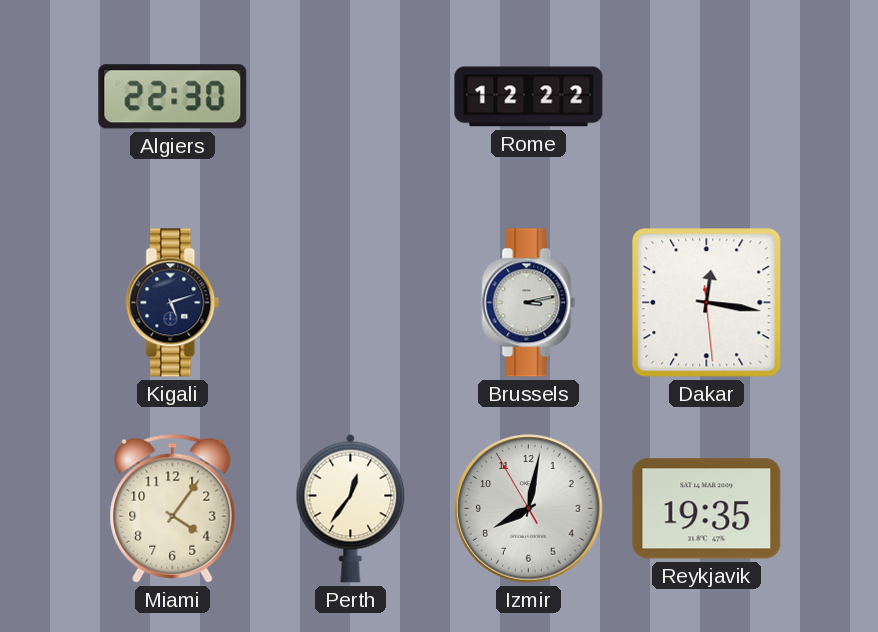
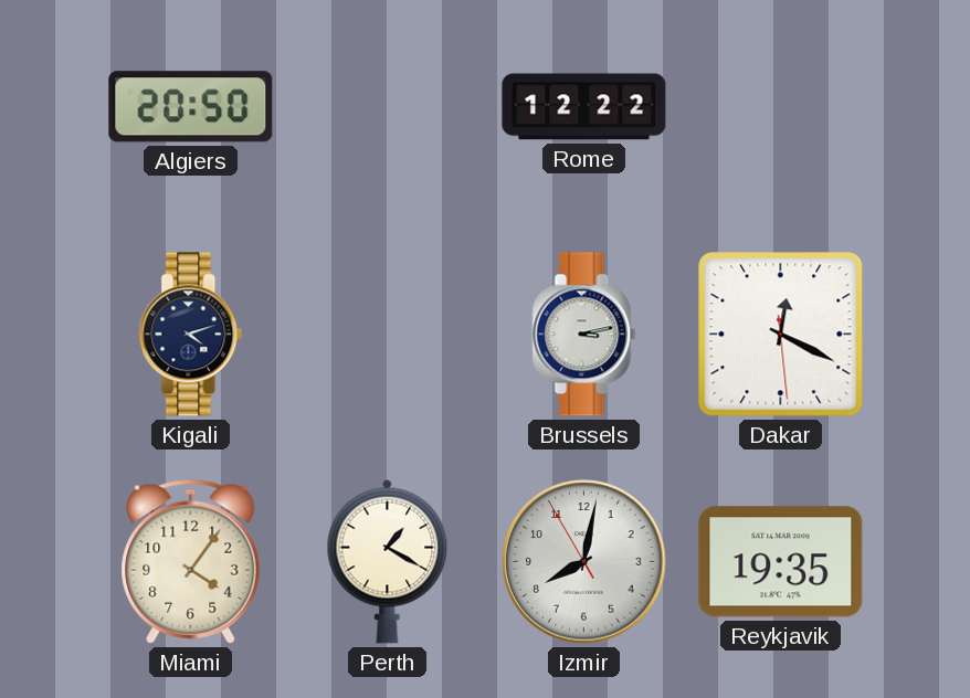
Algiers: 22:30 -> 20:50 (191, 107)
Kigali: 5:12 -> 4:12 (191, 335)
Dakar: 12:16 -> 12:19 (781, 335)
Perth: 12:36 -> 1:20 (388, 561)
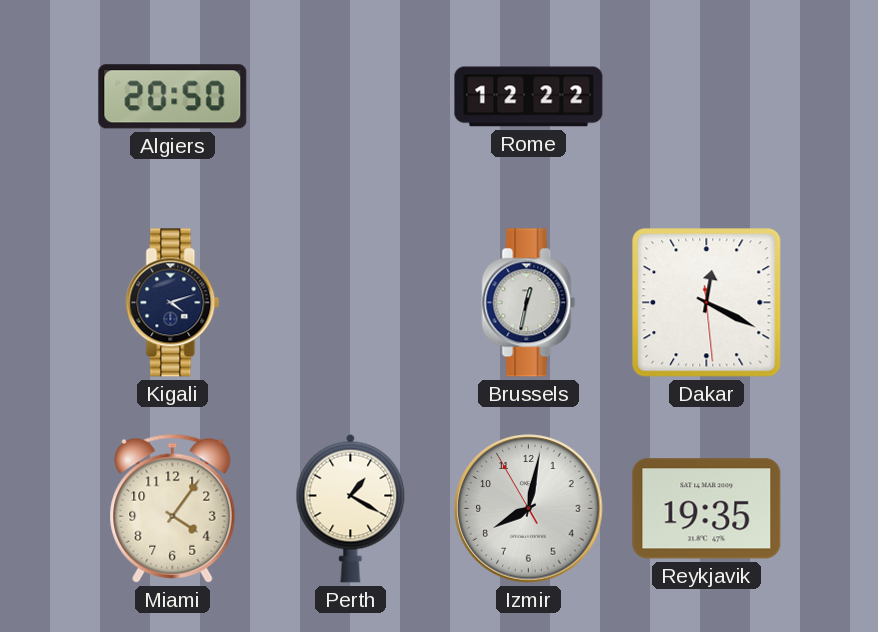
Brussels: 3:13 -> 12:32 (529, 303)
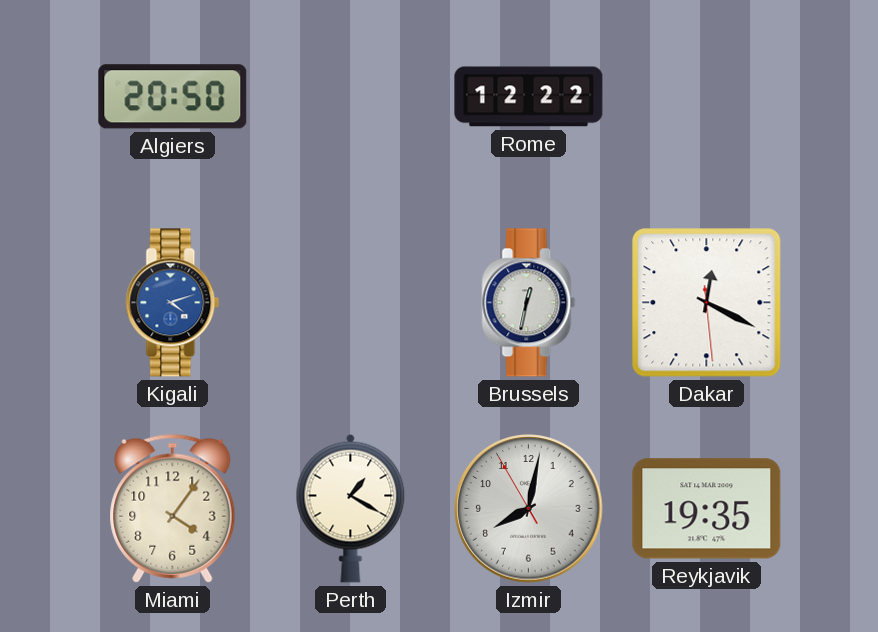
Kigali dial: navy -> blue (173, 303)
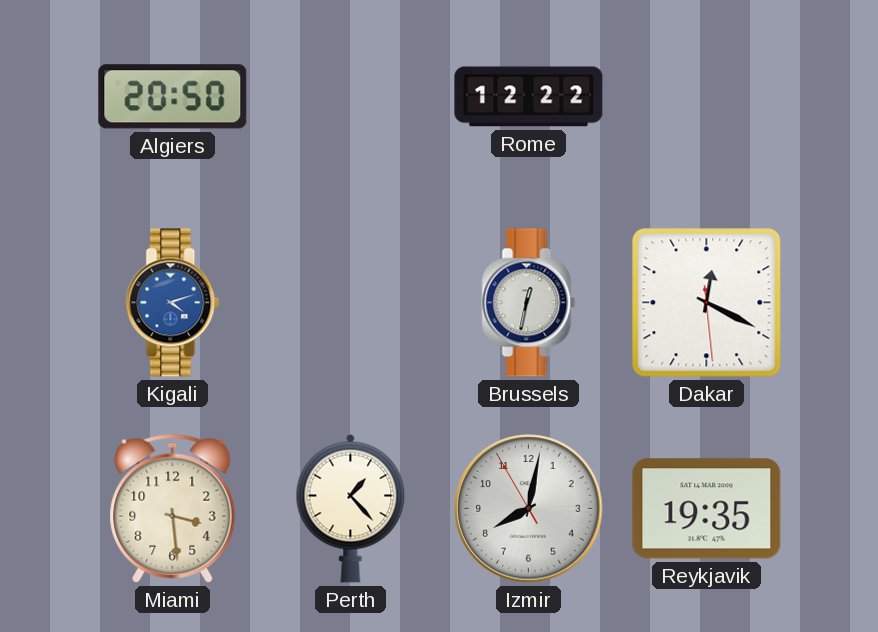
Miami: 4:06 -> 3:29 (173, 508)
Perth: 1:20 -> 1:23 (351, 508)
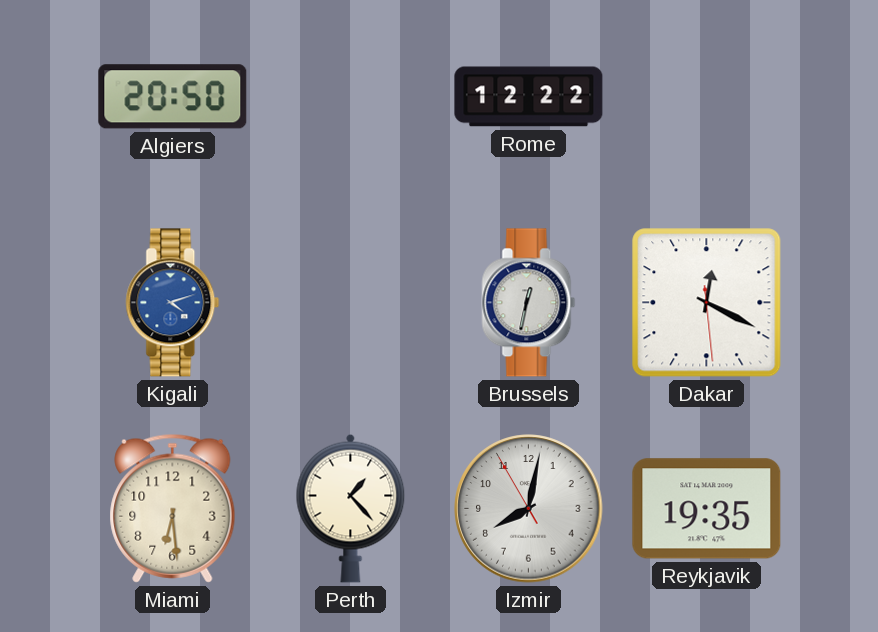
Miami: 3:29 -> 6:29 (173, 508)
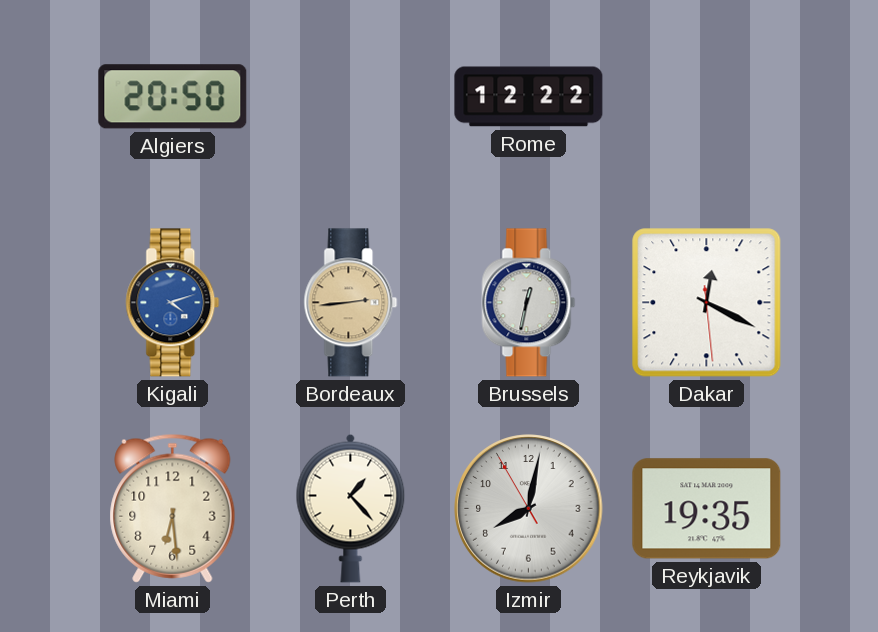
Bordeaux: none -> 2:44 (351, 303)
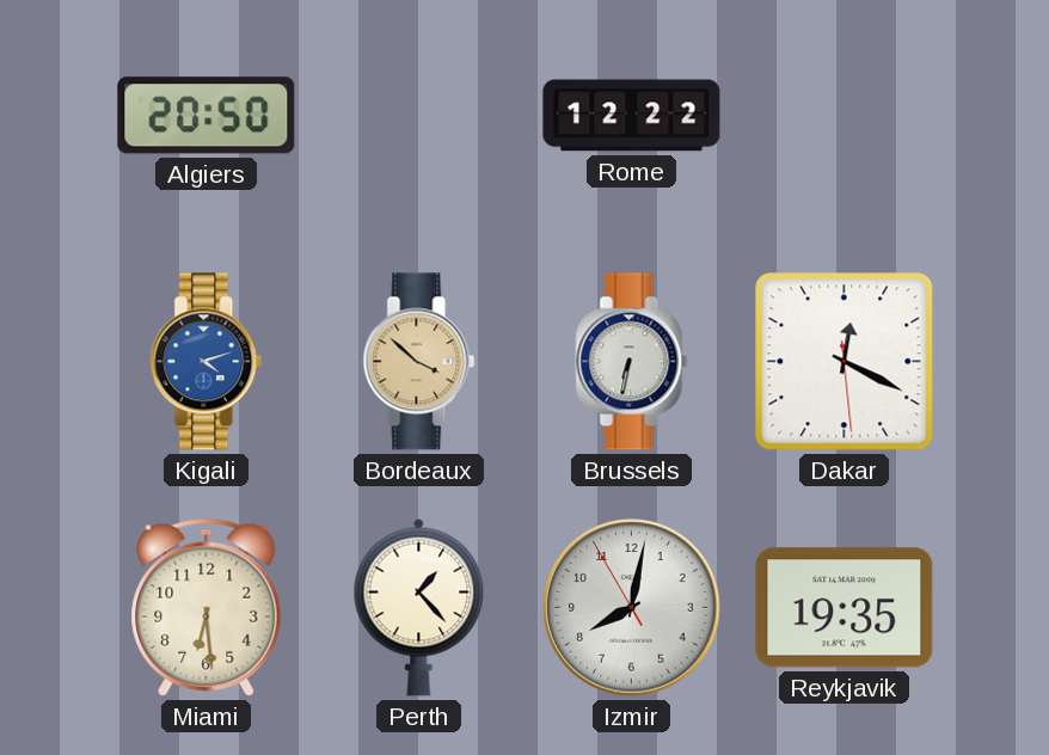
Bordeaux: 2:44 -> 3:52 (419, 362)
Brussels: 12:32 -> 6:32 (632, 362)
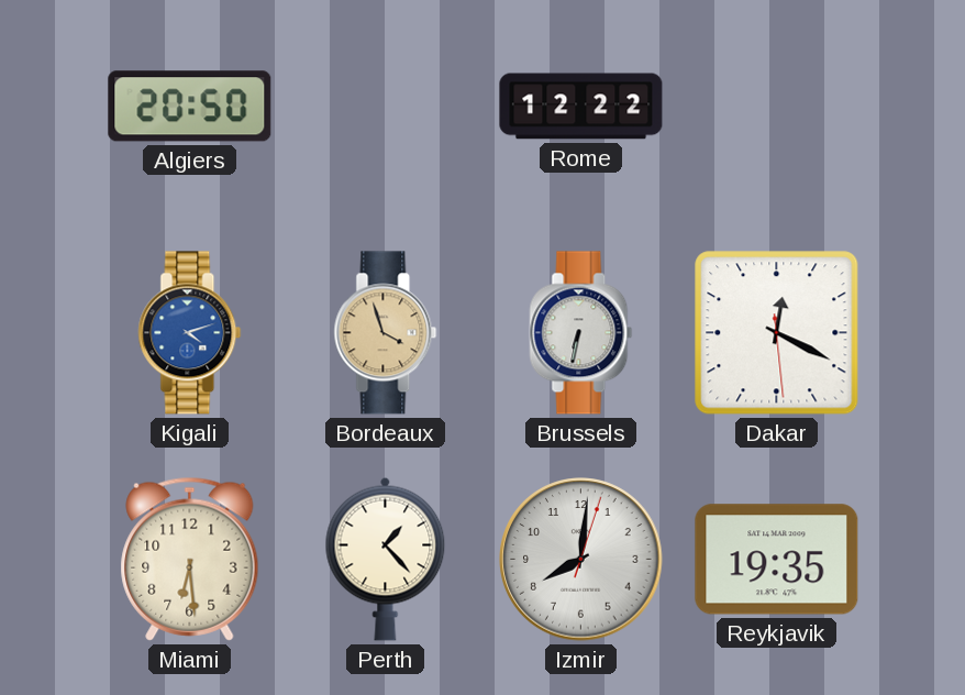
Bordeaux: 3:52 -> 3:57 (386, 333)
Izmir: 8:01:55 -> 8:01:03 (581, 560)
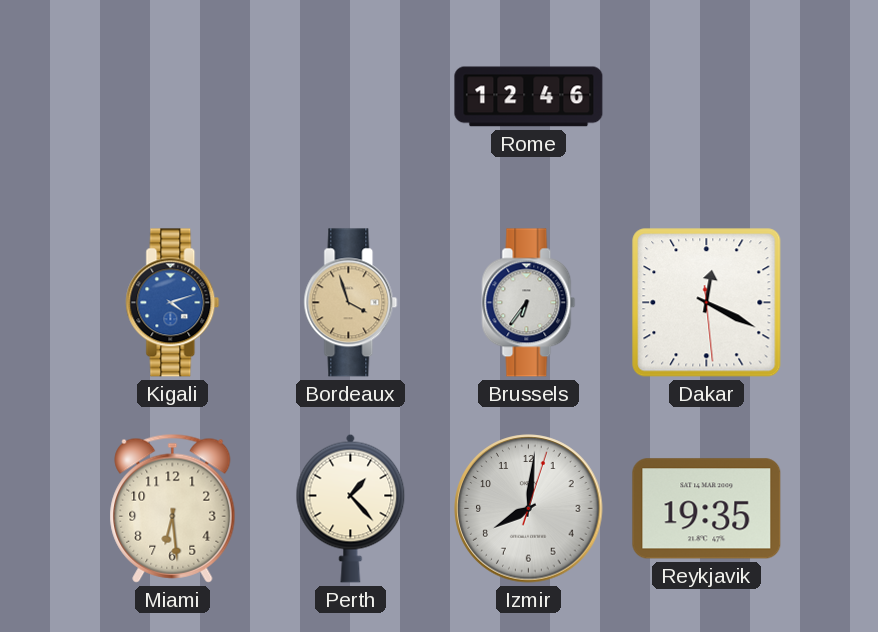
Algiers: 20:50 -> none (190, 107)
Rome: 12:22 -> 12:46 (529, 97)
Brussels: 6:32 -> 6:36 (529, 303)
